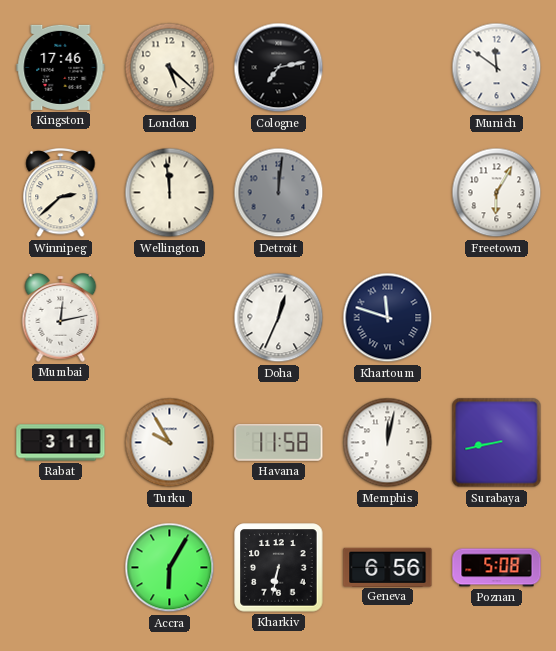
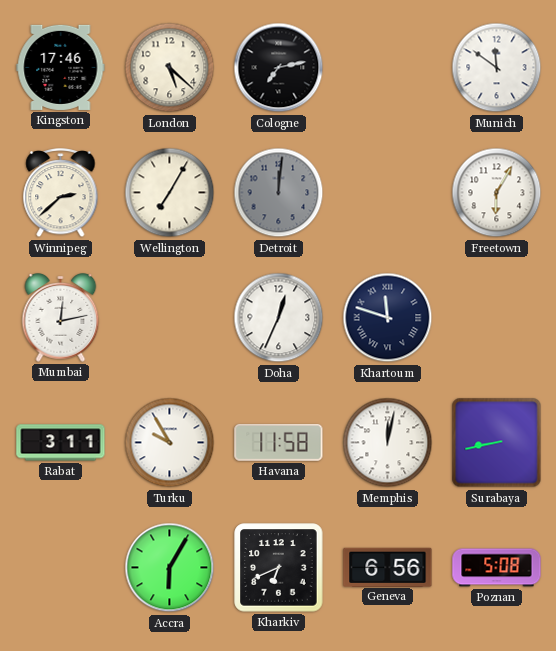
Wellington: 11:59 -> 7:05 (170, 193)
Kharkiv: 6:32 -> 6:41 (279, 568)
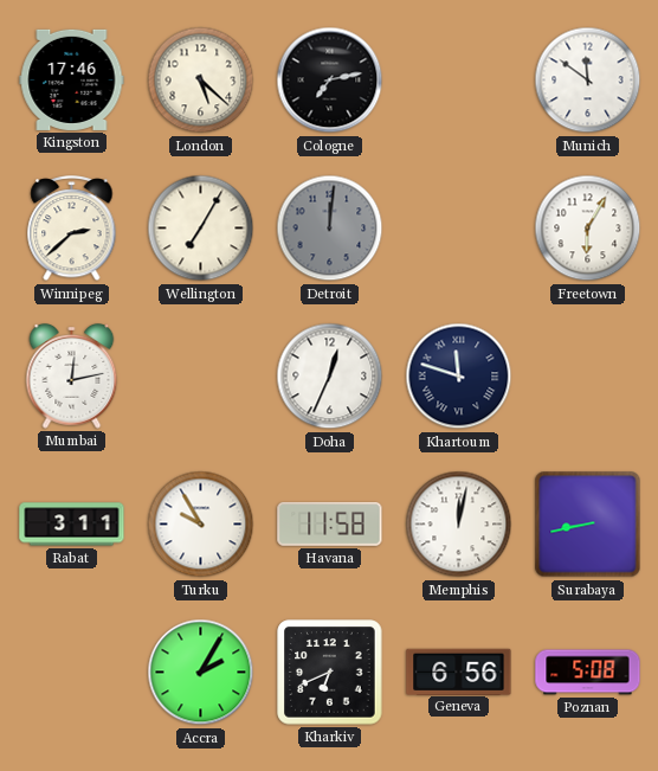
Accra: 6:05 -> 2:05 (201, 673)
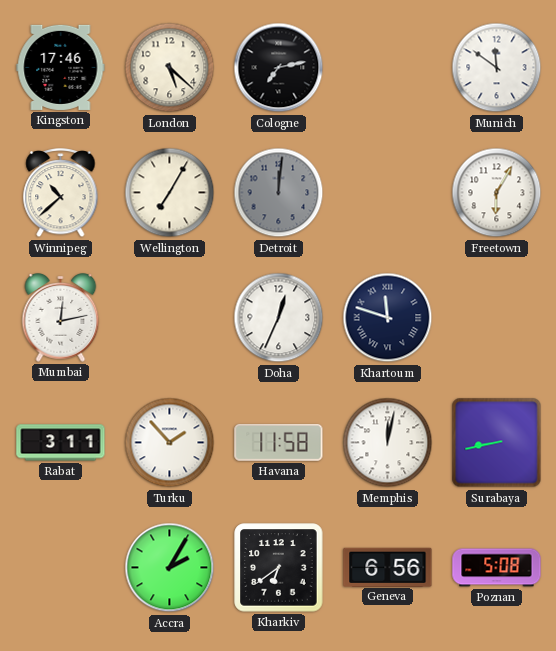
Winnipeg: 2:38 -> 10:38 (61, 194)
Turku: 9:55 -> 1:53 (170, 443)
Kharkiv: 6:41 -> 6:39 (279, 568)
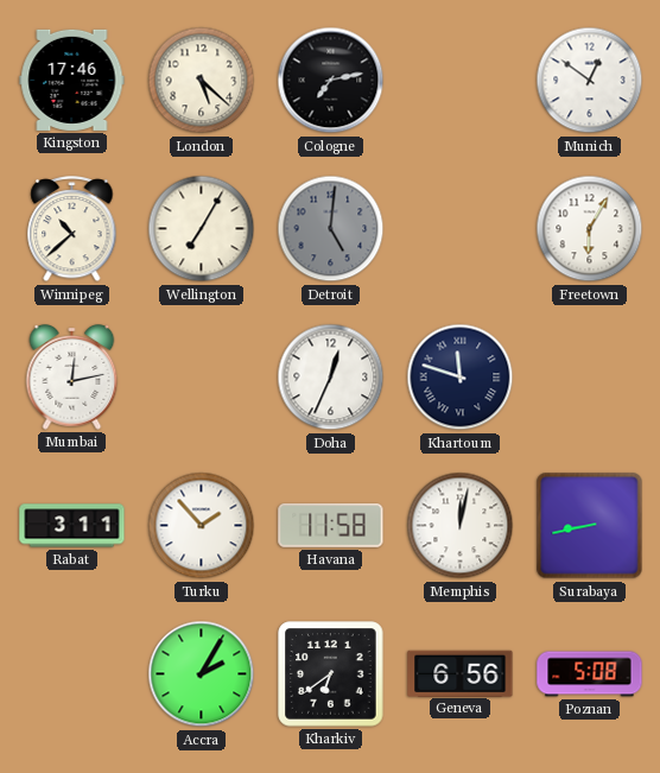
Munich: 11:51 -> 12:51 (590, 81)
Detroit: 12:01 -> 5:01 (331, 229)
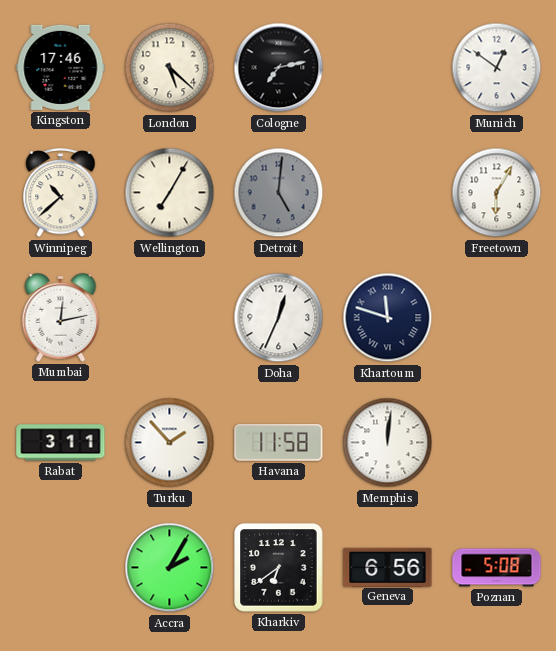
Memphis: 12:02 -> 12:01 (388, 443)
Surabaya: 8:43 -> none (590, 526)
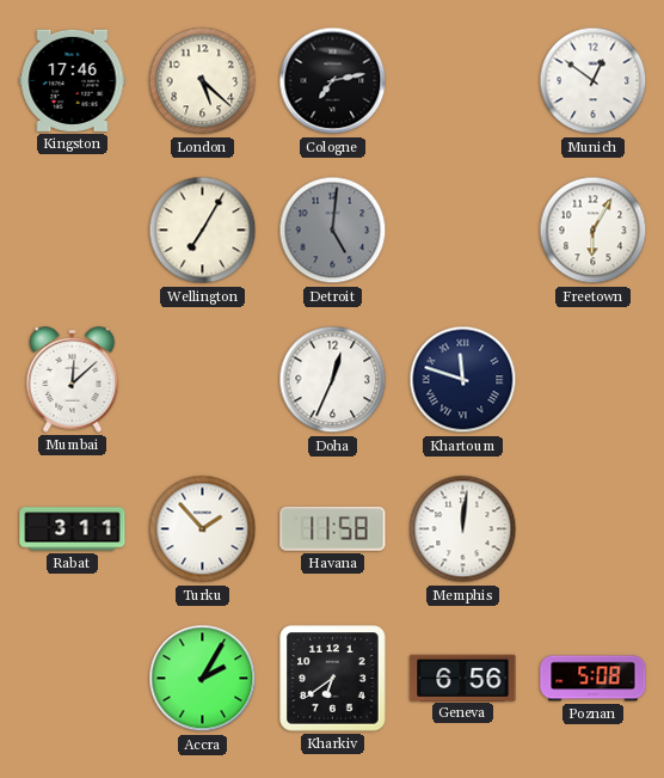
Winnipeg: 10:38 -> none (61, 194)
Mumbai: 12:13 -> 12:08 (73, 380)
